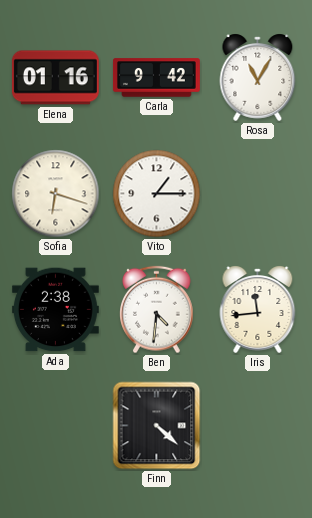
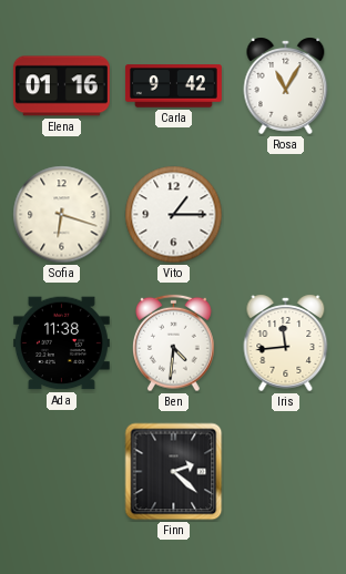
Ada: 2:38 -> 11:38 (61, 344)
Finn: 4:22 -> 2:22 (174, 472)
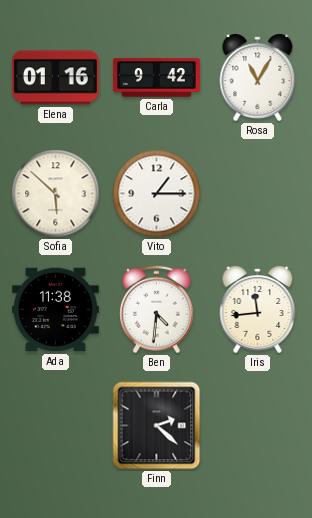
Sofia: 6:18 -> 5:52 (56, 194)
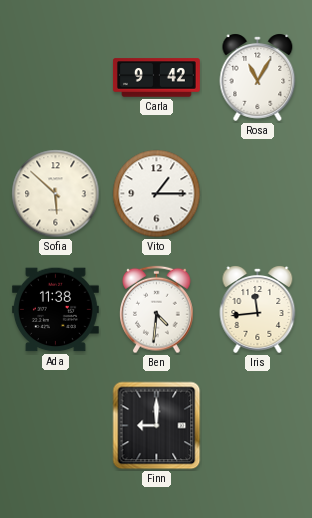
Elena: 01:16 -> none (55, 78)
Finn: 2:22 -> 9:00 (157, 426)
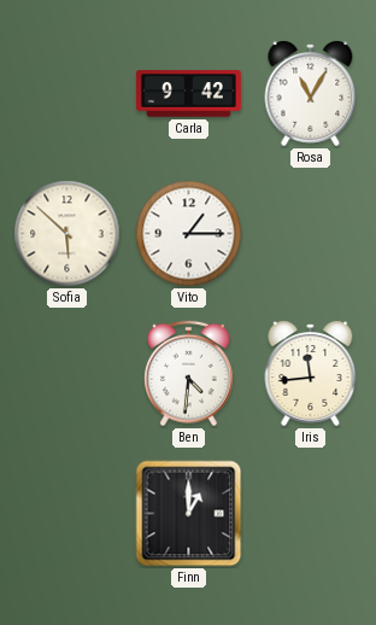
Ada: 11:38 -> none (55, 310)
Finn: 9:00 -> 1:00 (189, 514)
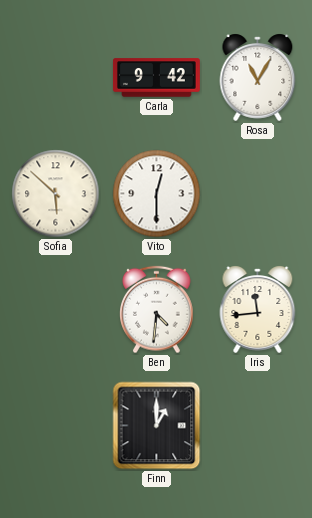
Vito: 1:15 -> 12:30 (157, 194)
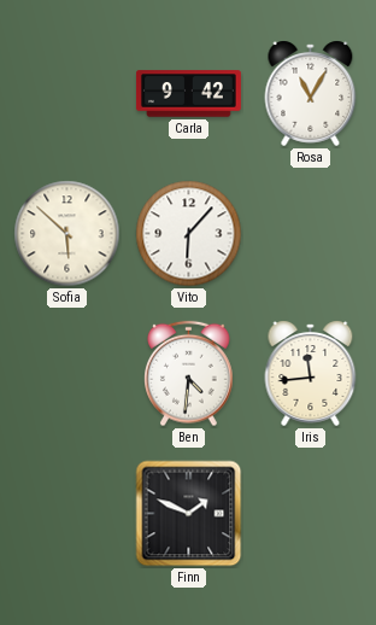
Vito: 12:30 -> 6:07 (189, 234)
Finn: 1:00 -> 1:49 (189, 514)
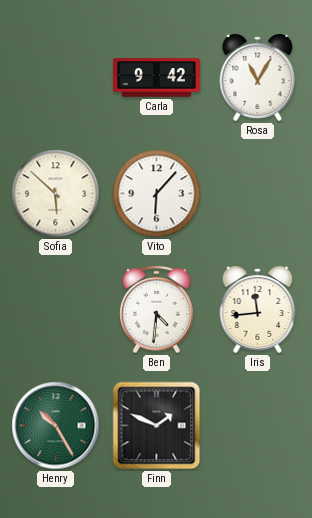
Henry: none -> 10:25 (56, 426)
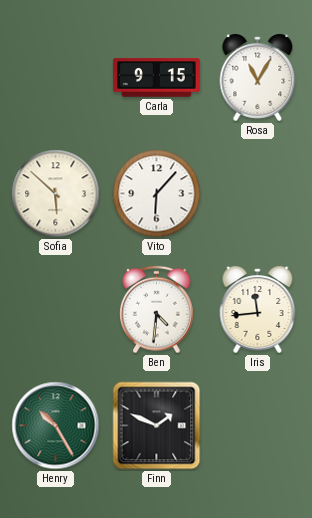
Carla: 9:42 -> 9:15 (156, 78)
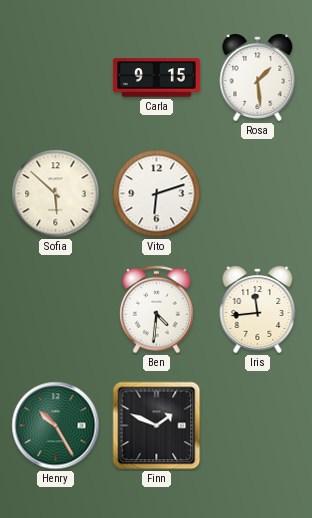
Rosa: 11:05 -> 1:29 (258, 77)
Vito: 6:07 -> 6:12 (157, 194)
